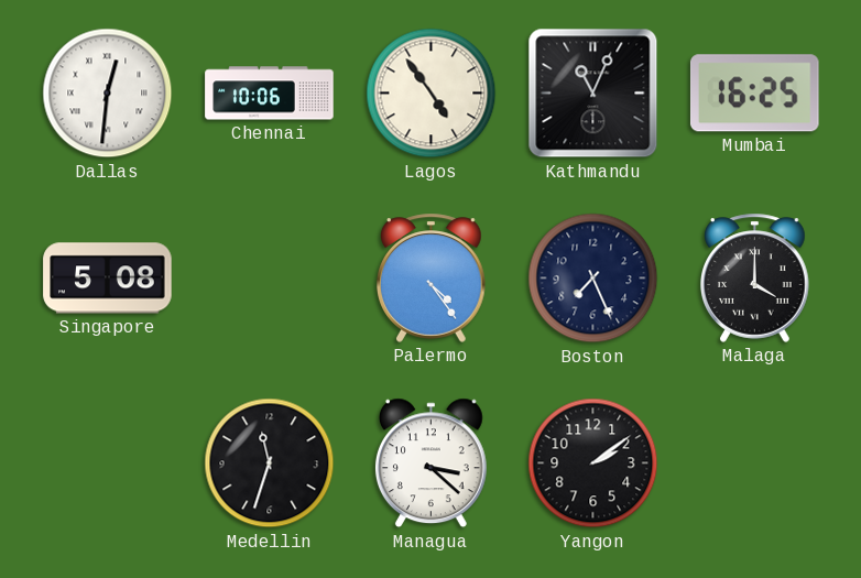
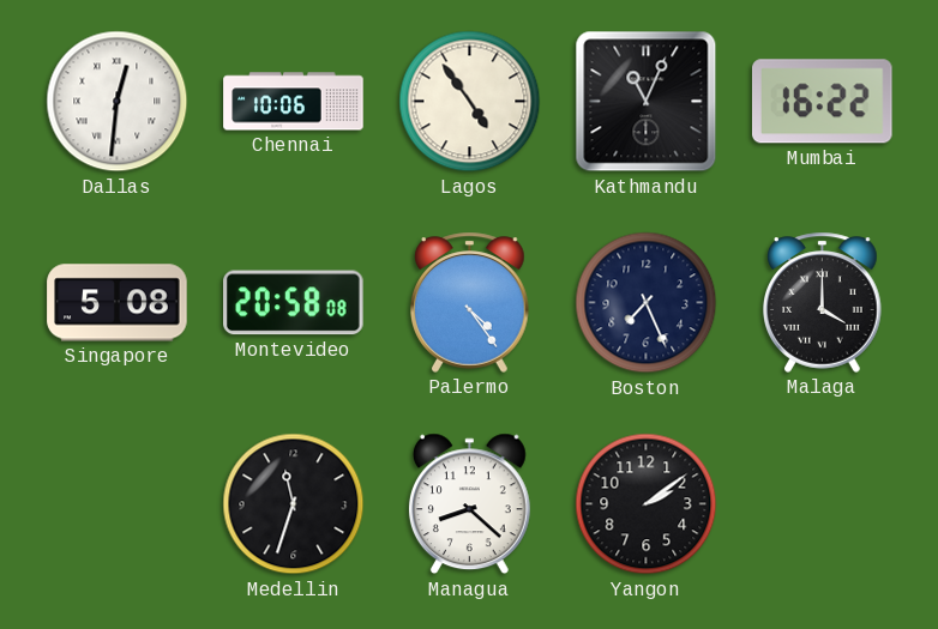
Mumbai: 16:25 -> 16:22 (822, 102)
Montevideo: none -> 20:58 (294, 303)
Managua: 3:22 -> 8:22 (469, 504)
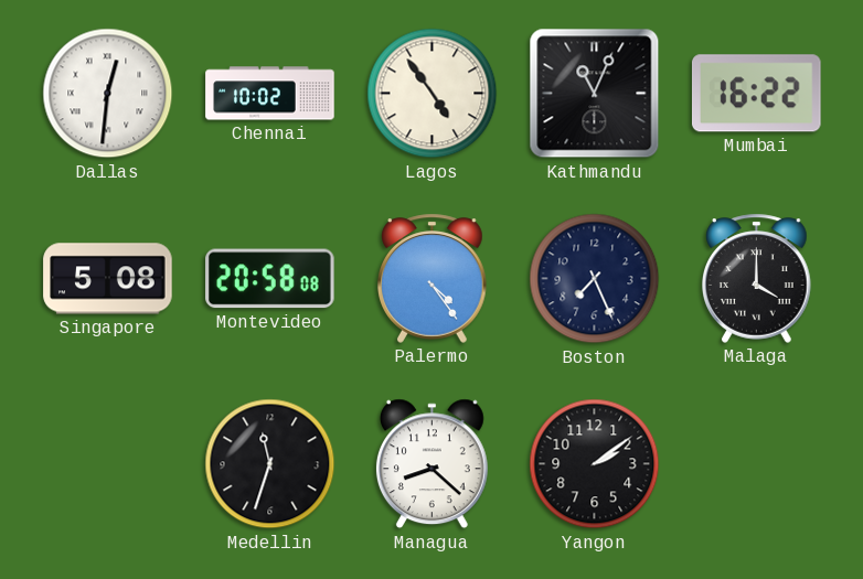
Chennai: 10:06 -> 10:02 (270, 94)
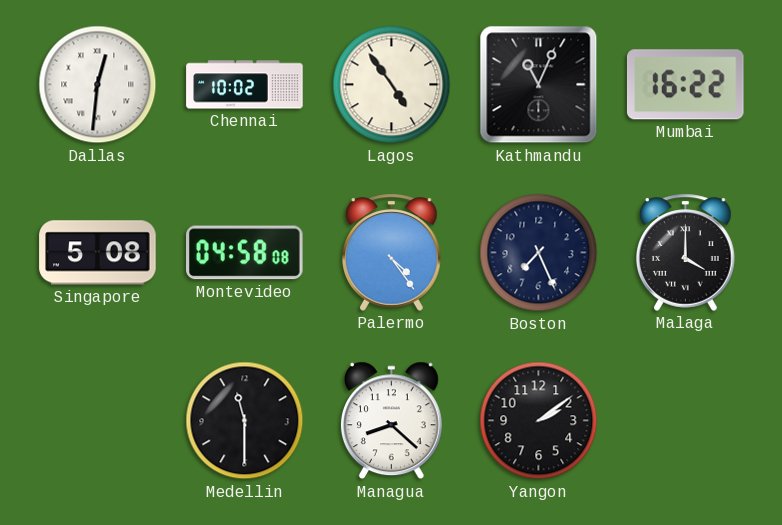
Montevideo: 20:58 -> 04:58 (245, 253)
Medellin: 11:33 -> 11:30 (245, 421)
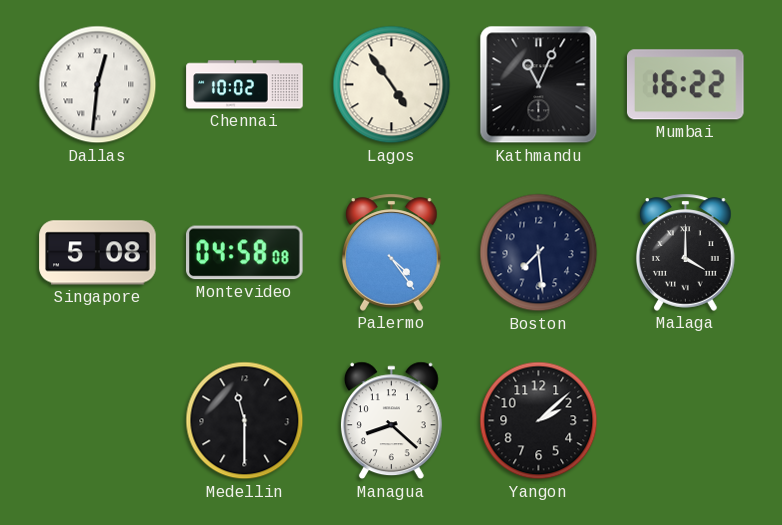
Boston: 7:26 -> 7:29 (539, 253)
Yangon: 2:09 -> 2:08 (539, 421)
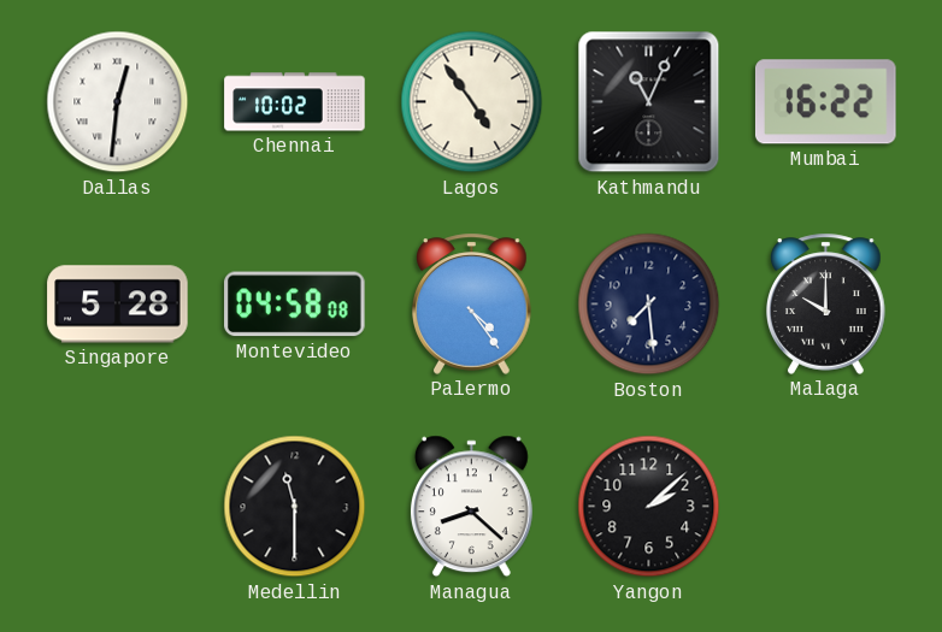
Singapore: 5:08 -> 5:28 (118, 305)
Malaga: 4:00 -> 10:00 (826, 303)
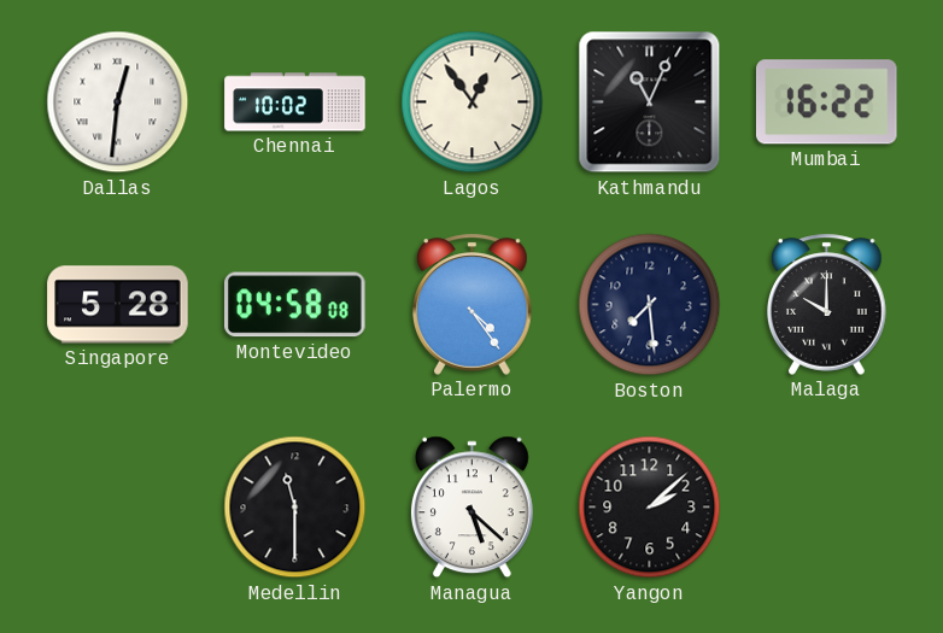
Lagos: 4:54 -> 12:54 (473, 102)
Managua: 8:22 -> 5:22 (471, 508)
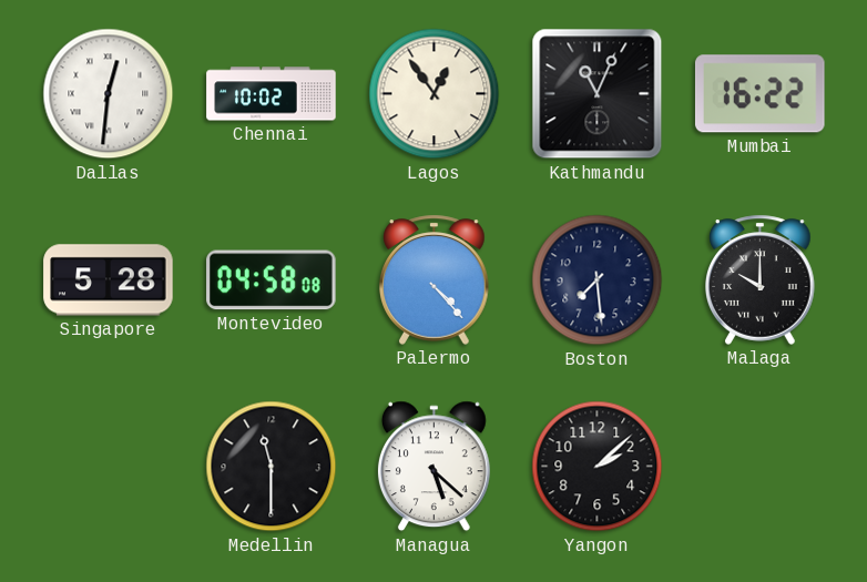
Palermo: 4:24 -> 4:23 (435, 279)
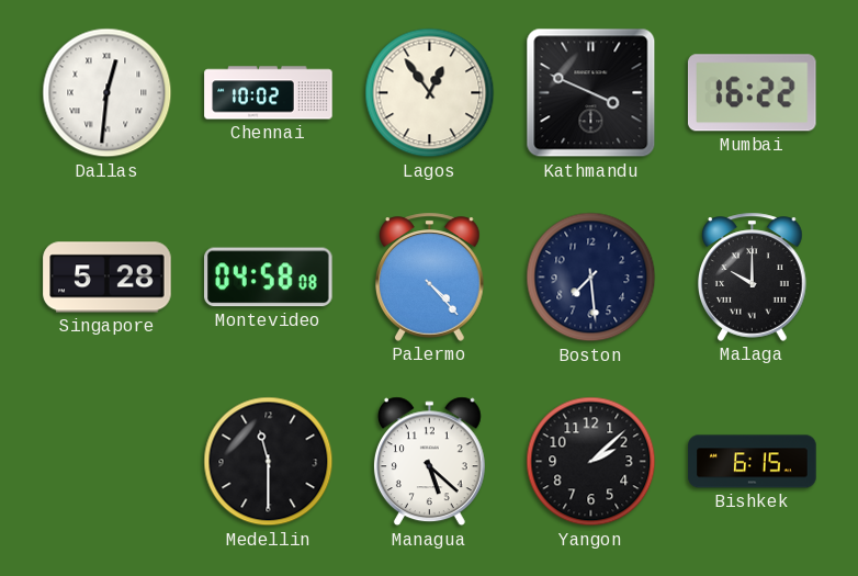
Kathmandu: 11:04 -> 3:49 (591, 93)
Bishkek: none -> 6:15 (753, 462)
